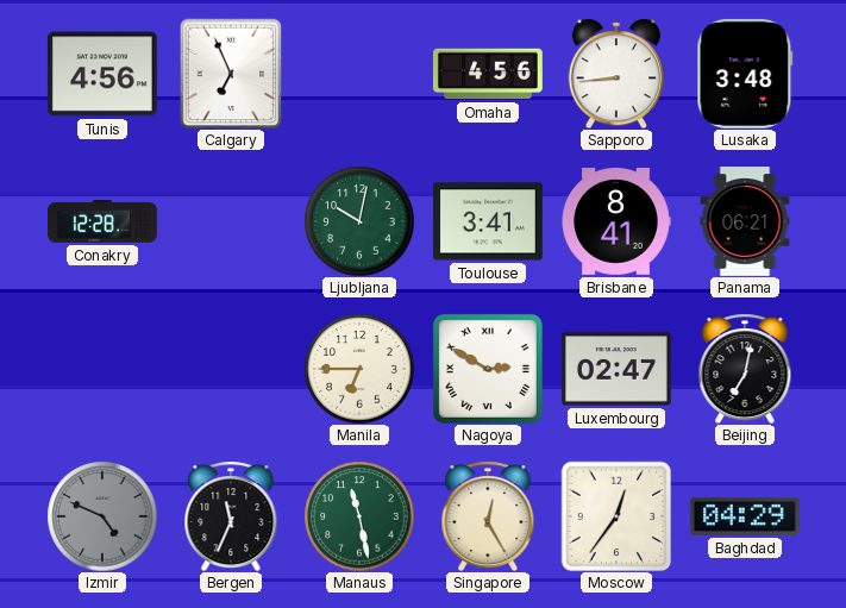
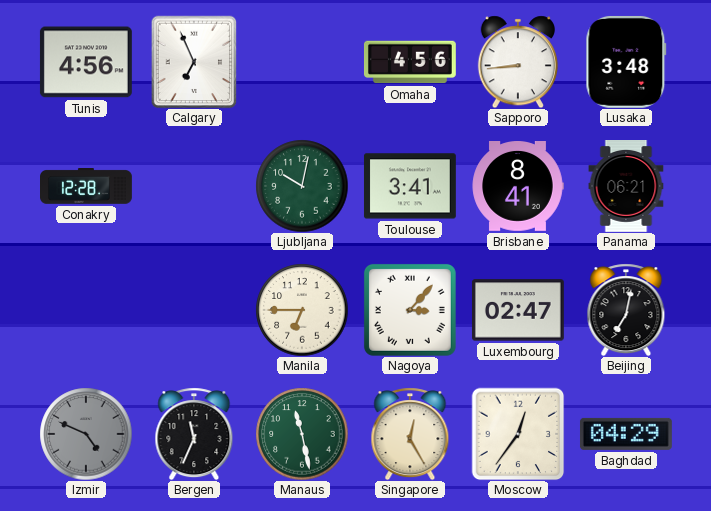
Nagoya: 2:50 -> 3:07 (410, 310)
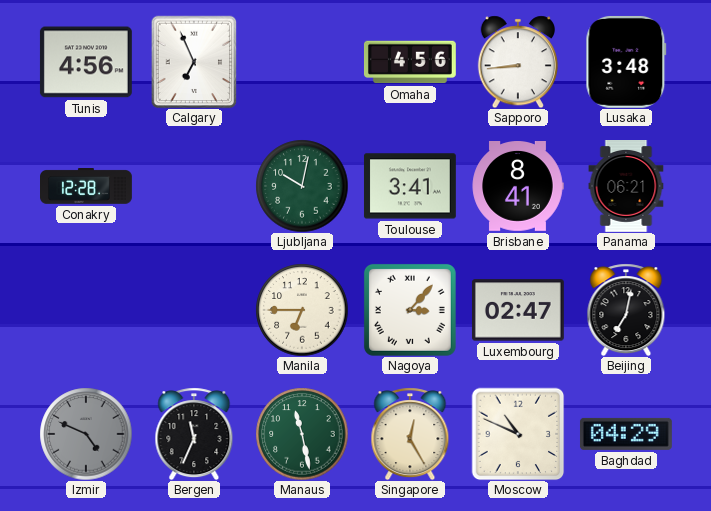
Moscow: 12:36 -> 10:49 (518, 434)
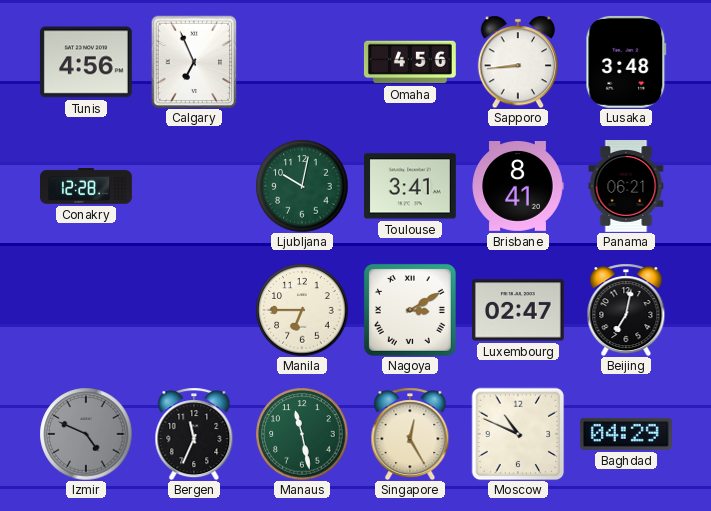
Nagoya: 3:07 -> 3:10 (410, 310)
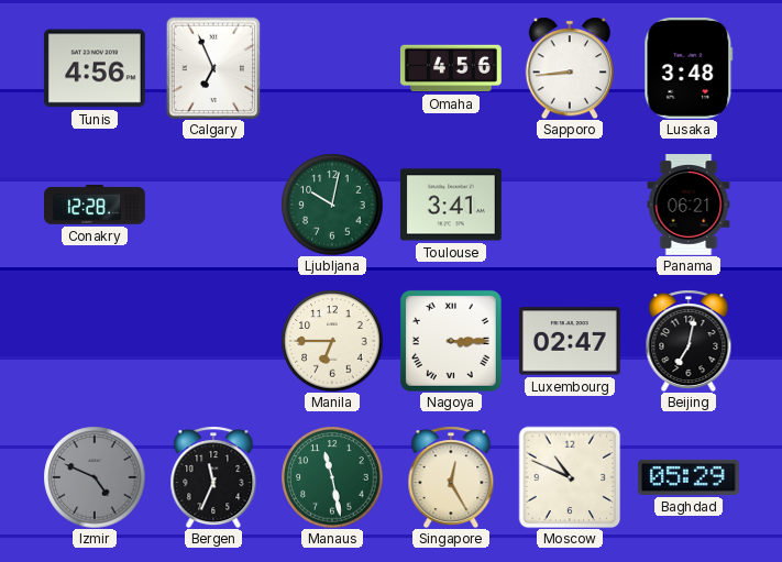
Brisbane: 8:41 -> none (518, 187)
Nagoya: 3:10 -> 3:15 (451, 341)
Baghdad: 04:29 -> 05:29 (689, 477)
